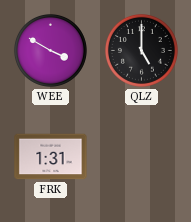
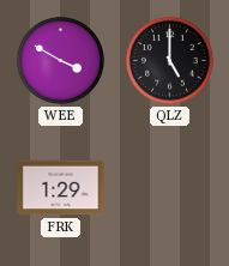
FRK: 1:31 -> 1:29 (61, 188)
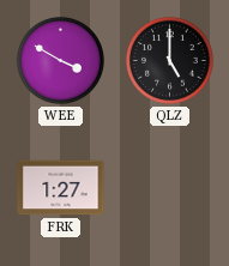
FRK: 1:29 -> 1:27 (61, 188)
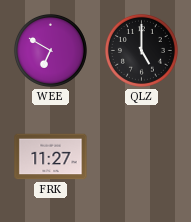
WEE: 3:50 -> 6:50 (50, 50)
FRK: 1:27 -> 11:27 (51, 157)
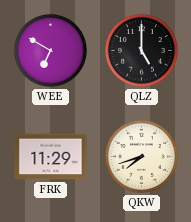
FRK: 11:27 -> 11:29 (51, 157)
QKW: none -> 7:42 (141, 156)
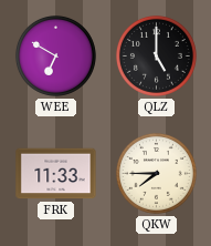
FRK: 11:29 -> 11:33 (56, 174)
QKW: 7:42 -> 7:45 (156, 173)
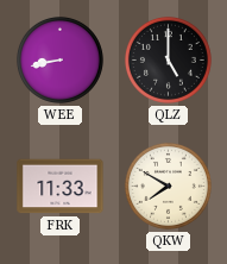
WEE: 6:50 -> 8:43 (59, 59)
QKW: 7:45 -> 7:50 (168, 186)
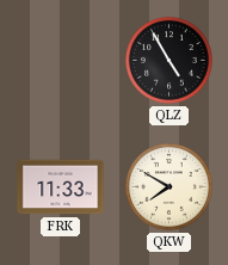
WEE: 8:43 -> none (59, 59)
QLZ: 5:00 -> 4:55 (168, 60)
